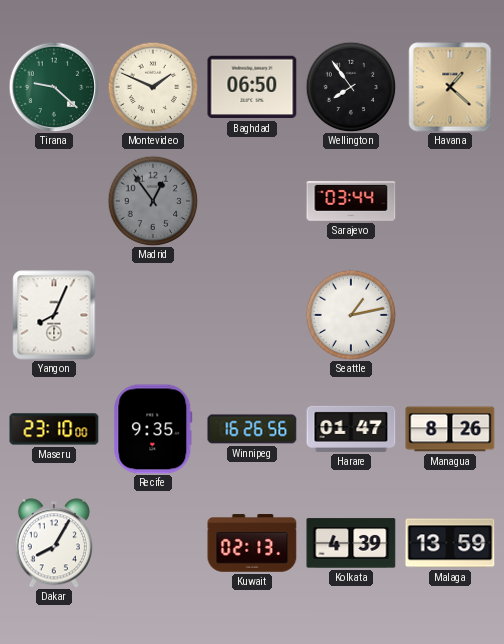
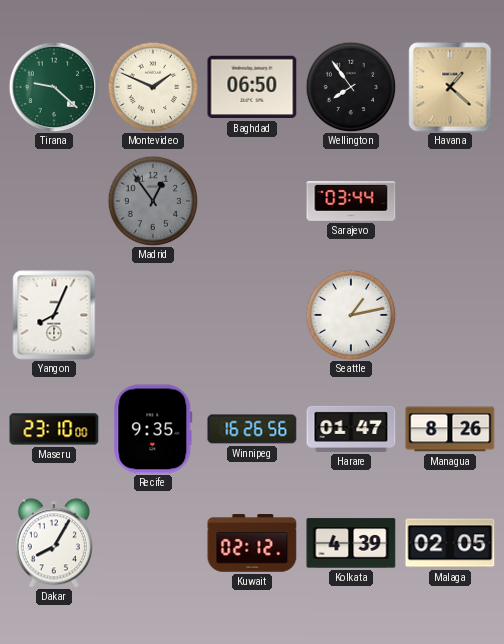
Kuwait: 02:13 -> 02:12 (252, 543)
Malaga: 13:59 -> 02:05 (450, 543)
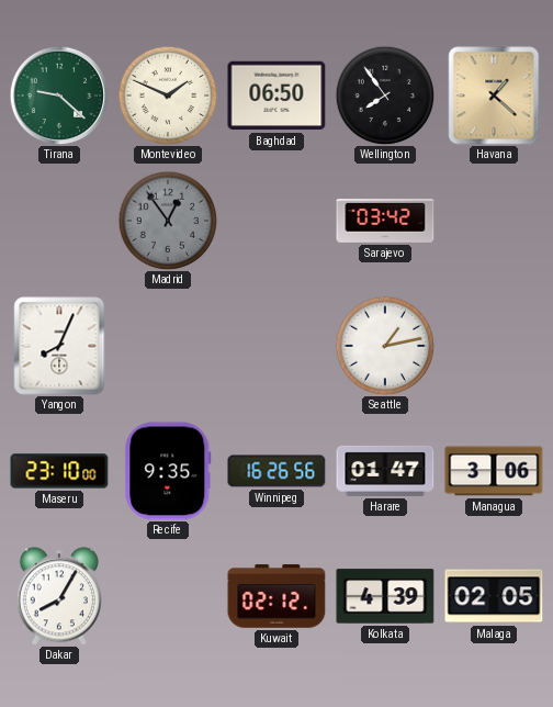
Sarajevo: 03:44 -> 03:42 (385, 221)
Managua: 8:26 -> 3:06 (494, 471)
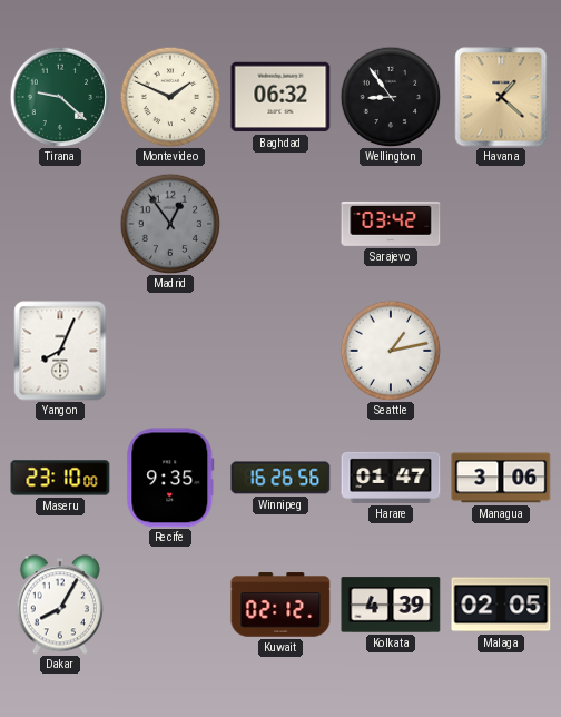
Baghdad: 06:50 -> 06:32 (280, 97)
Wellington: 7:54 -> 8:54 (391, 97)
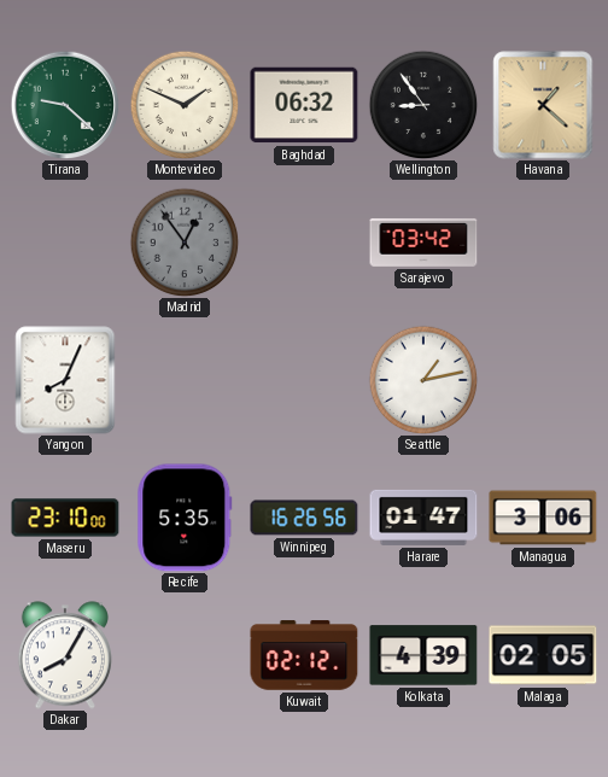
Recife: 9:35 -> 5:35 (185, 518)
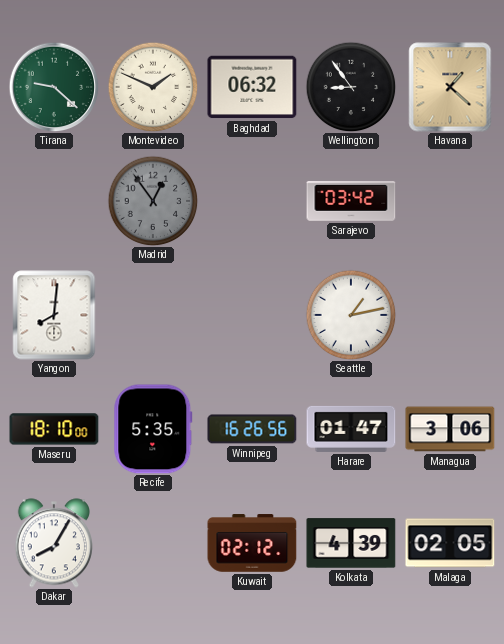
Yangon: 8:04 -> 8:01 (54, 315)
Maseru: 23:10 -> 18:10 (54, 429)
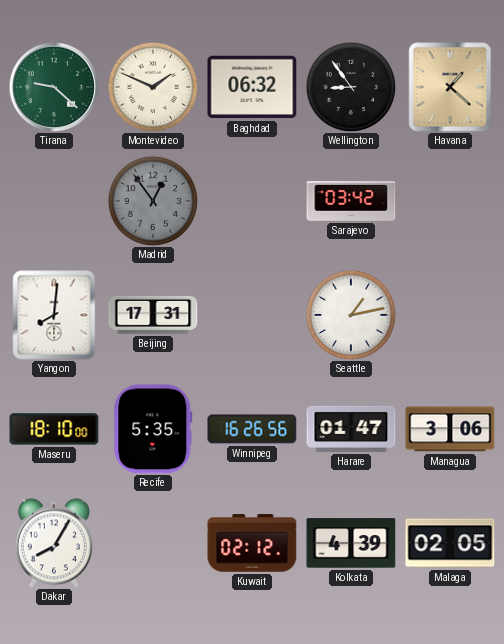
Beijing: none -> 17:31 (153, 315)
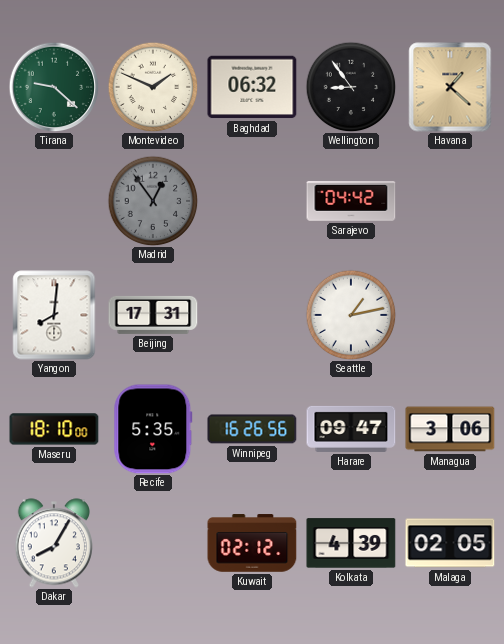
Sarajevo: 03:42 -> 04:42 (351, 201)
Harare: 01:47 -> 09:47 (351, 429)
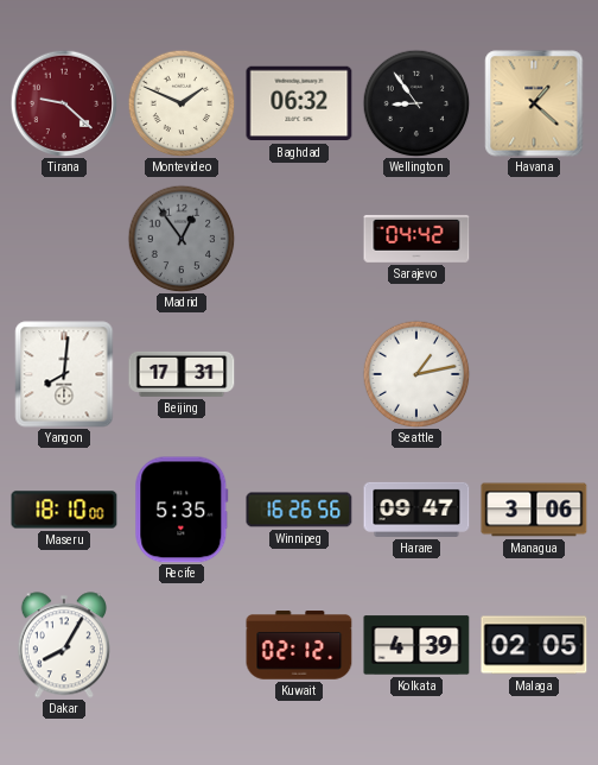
Tirana dial: green -> burgundy (64, 103)
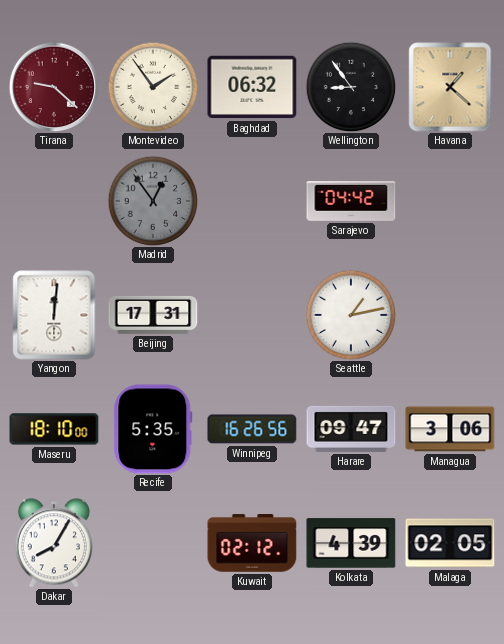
Montevideo: 1:49 -> 1:54 (153, 87)
Yangon: 8:01 -> 12:01 (54, 315)
